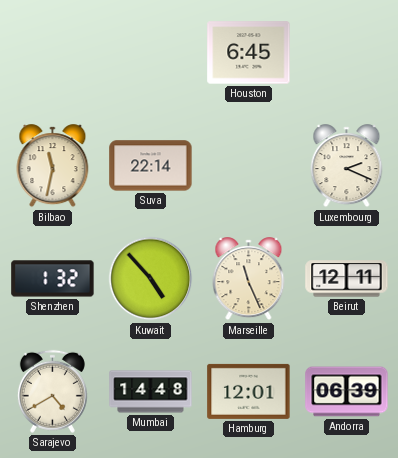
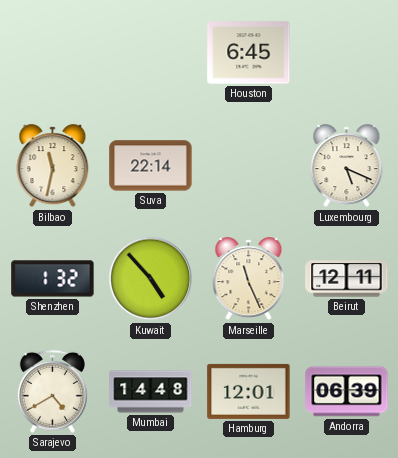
Luxembourg: 2:19 -> 5:19 (347, 166)
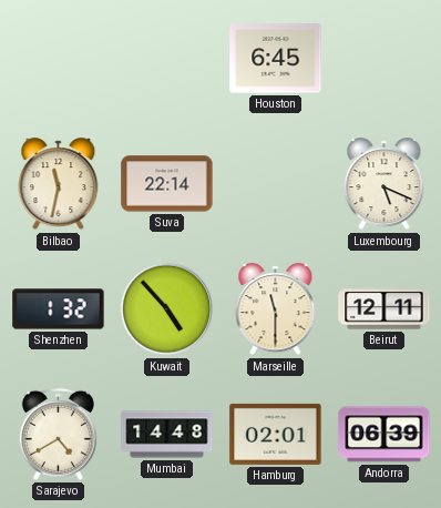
Marseille: 11:26 -> 11:30 (276, 309)
Hamburg: 12:01 -> 02:01 (276, 434)
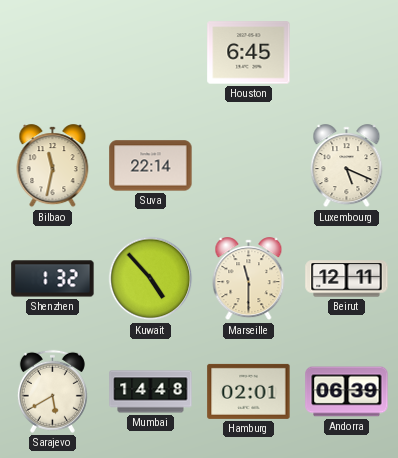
Sarajevo: 4:40 -> 5:40 (52, 391)
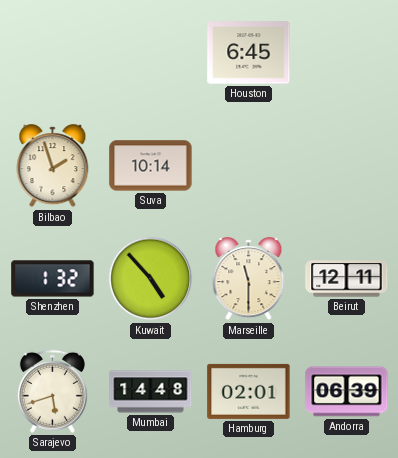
Bilbao: 11:32 -> 1:57 (53, 166)
Suva: 22:14 -> 10:14 (151, 166)
Luxembourg: 5:19 -> none (347, 166)
Sarajevo: 5:40 -> 5:42 (52, 391)
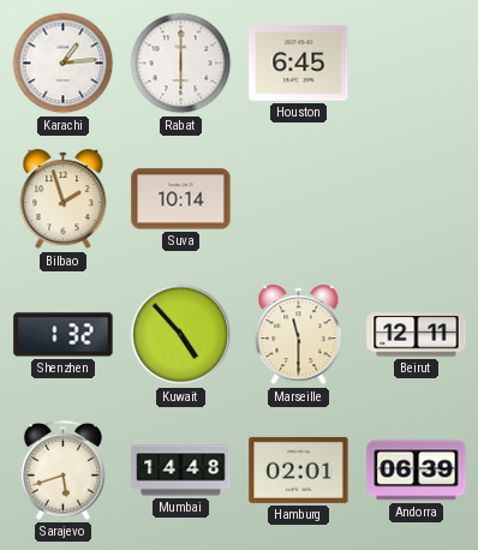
Karachi: none -> 1:14 (64, 64)
Rabat: none -> 6:00 (181, 64)
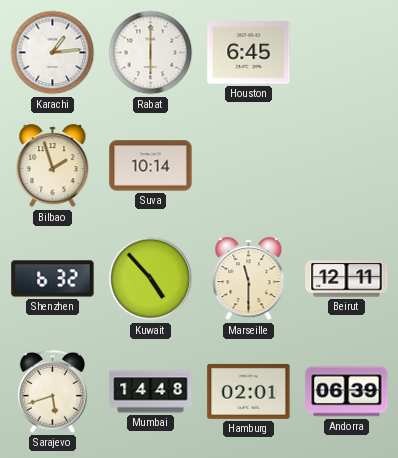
Shenzhen: 1:32 -> 6:32 (53, 279)
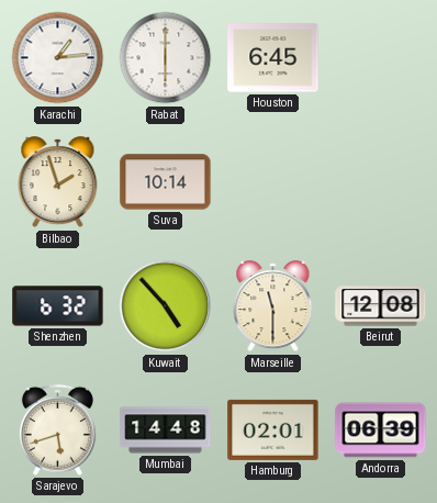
Beirut: 12:11 -> 12:08 (381, 306)
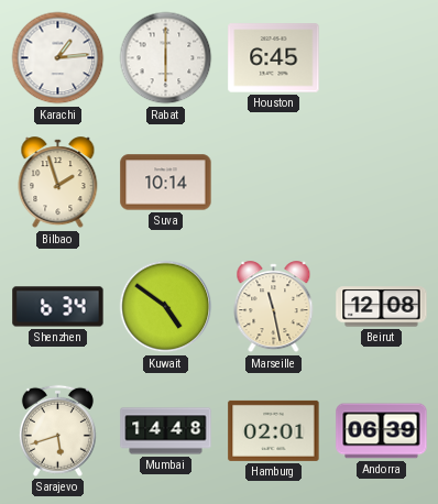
Shenzhen: 6:32 -> 6:34 (58, 307)
Kuwait: 4:53 -> 4:51 (166, 307)
Marseille: 11:30 -> 11:28 (274, 307)
